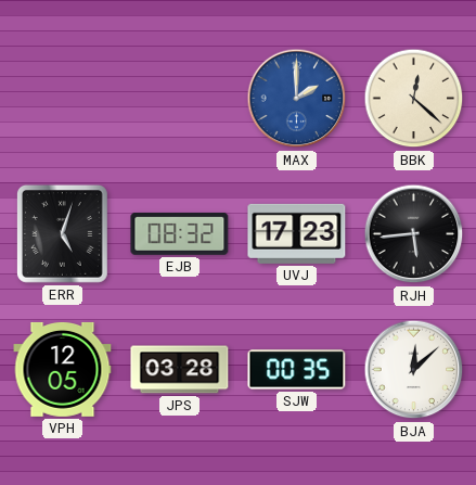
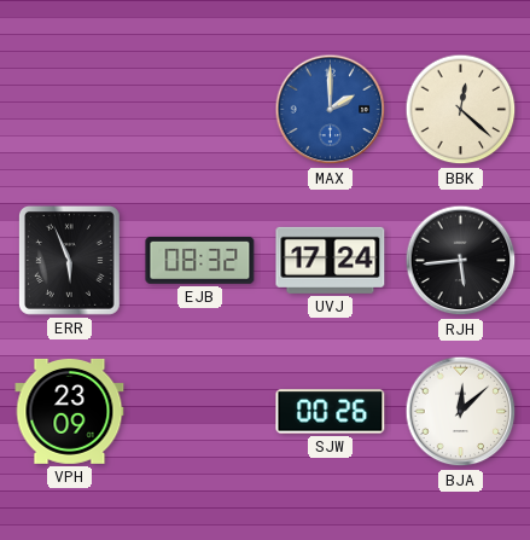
ERR: 5:03 -> 5:56 (69, 260)
UVJ: 17:23 -> 17:24 (331, 260)
VPH: 12:05 -> 23:09 (70, 411)
JPS: 03:28 -> none (180, 370)
SJW: 00:35 -> 00:26 (331, 412)
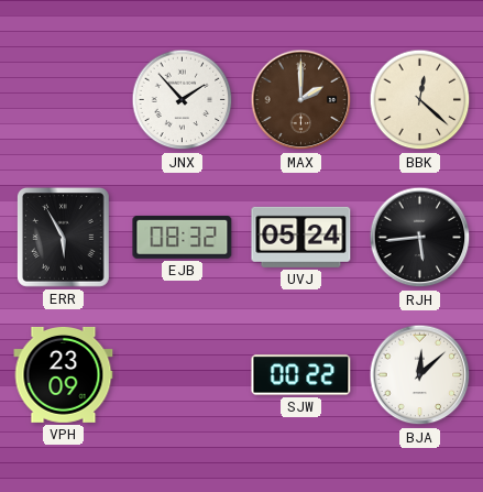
JNX: none -> 1:53 (183, 100)
MAX dial: blue -> brown (301, 100)
ERR: 5:56 -> 5:55 (63, 237)
UVJ: 17:24 -> 05:24 (301, 237)
SJW: 00:26 -> 00:22 (301, 375)
